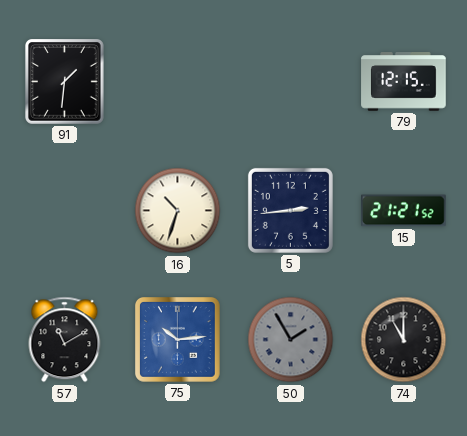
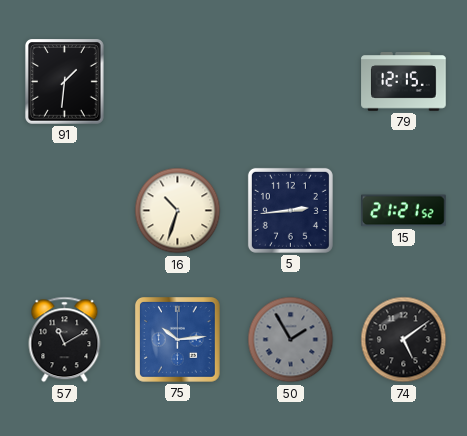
74: 11:00 -> 5:09 (404, 340)
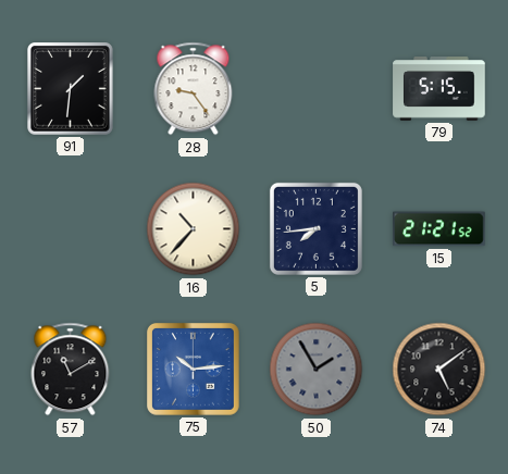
28: none -> 9:24 (194, 89)
79: 12:15 -> 5:15 (439, 89)
16: 10:33 -> 10:37 (194, 229)
5: 2:44 -> 7:44 (315, 228)
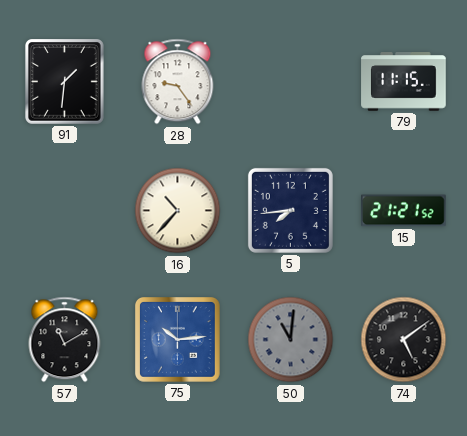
79: 5:15 -> 11:15 (404, 82)
50: 1:55 -> 11:01 (291, 340)
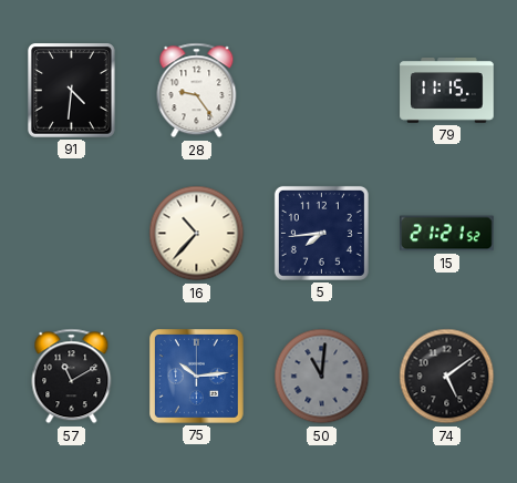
91: 1:31 -> 4:31 (72, 91)
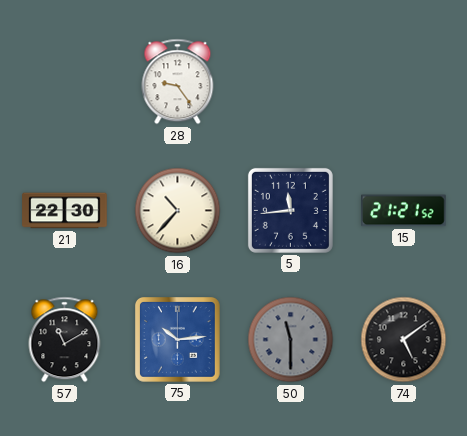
91: 4:31 -> none (72, 91)
79: 11:15 -> none (447, 91)
21: none -> 22:30 (65, 211)
5: 7:44 -> 11:44 (290, 210)
50: 11:01 -> 11:30 (291, 340)
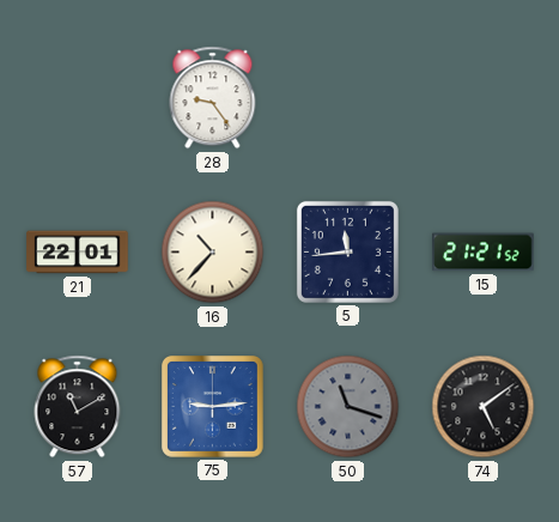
21: 22:30 -> 22:01 (78, 253)
75: 10:14 -> 9:14 (213, 407)
50: 11:30 -> 11:18 (348, 407)
